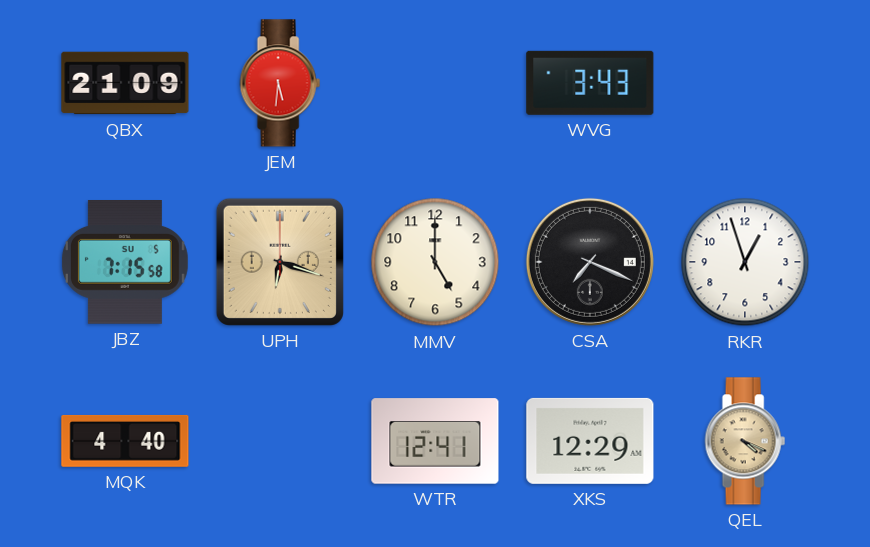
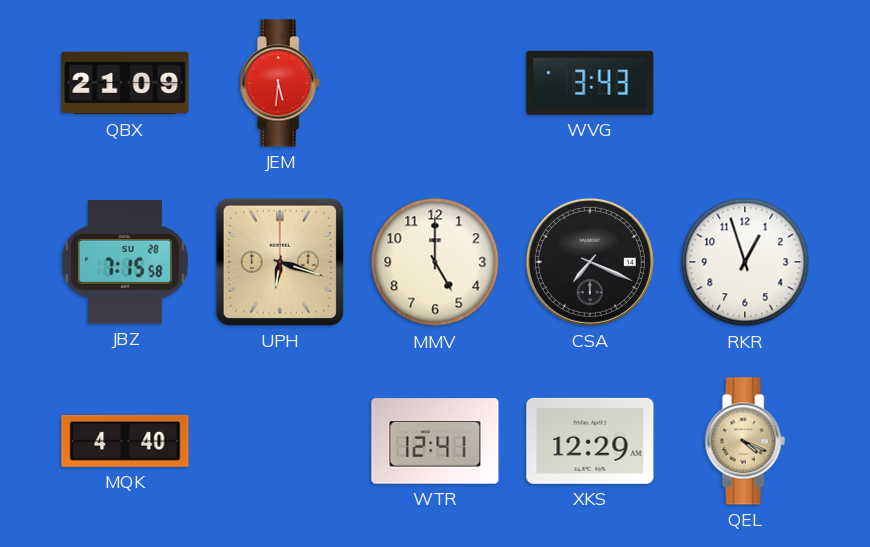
JBZ date: SU 5 -> SU 28 (125, 263)
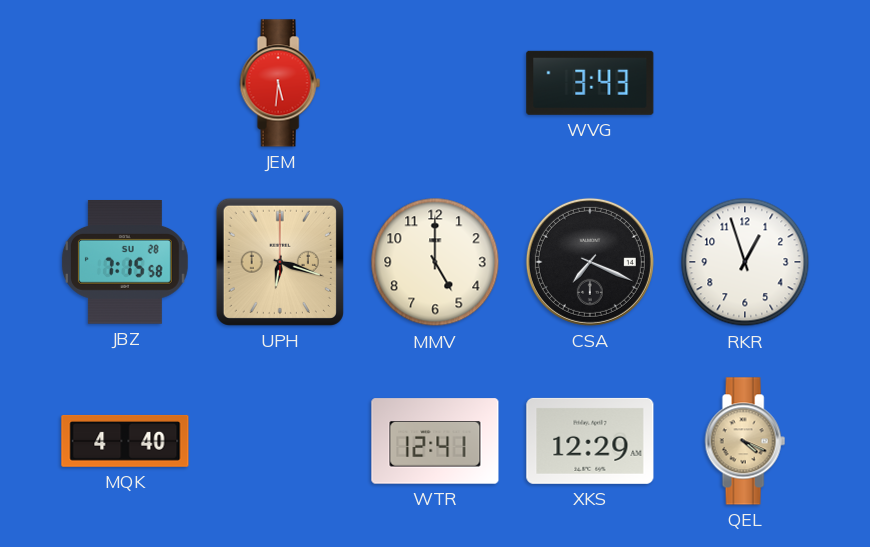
QBX: 21:09 -> none (125, 83)
